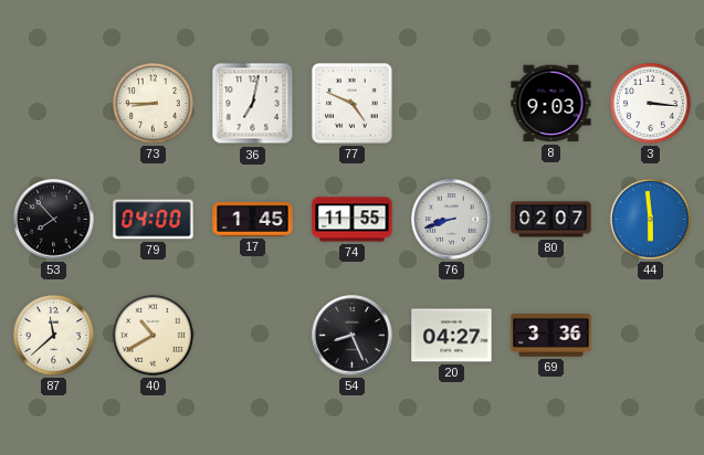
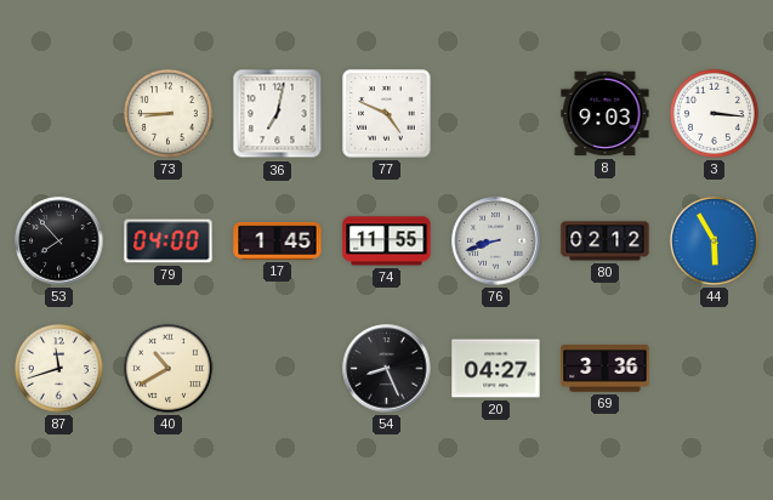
80: 02:07 -> 02:12 (606, 242)
44: 5:59 -> 5:55 (714, 240)
87: 11:38 -> 11:42 (58, 368)
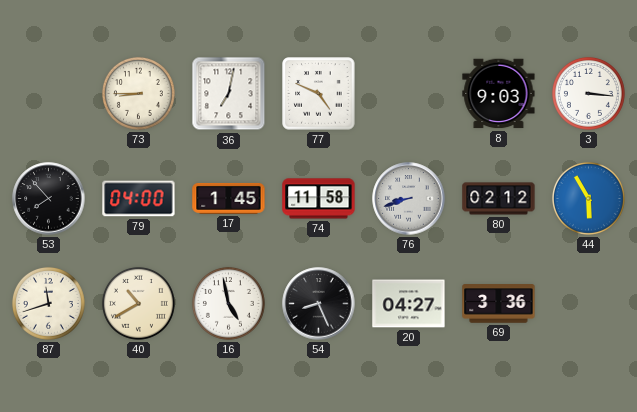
74: 11:55 -> 11:58 (319, 199)
16: none -> 4:58 (228, 303)
